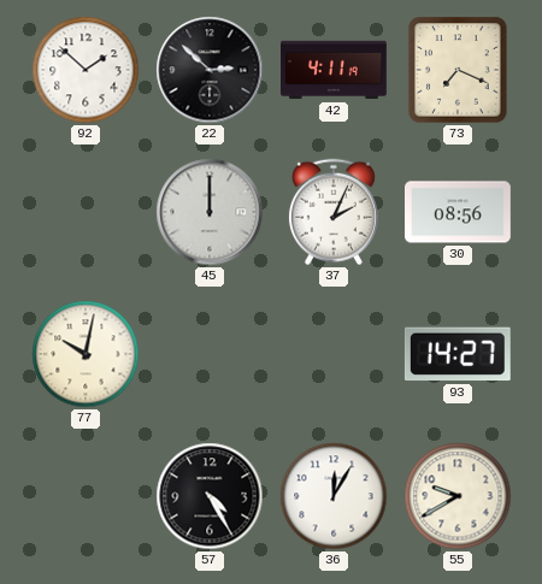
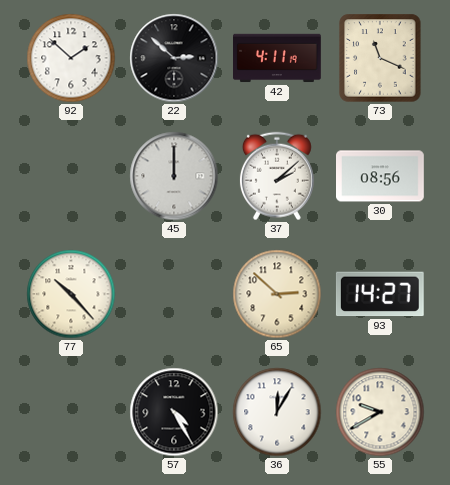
73: 7:19 -> 11:19 (380, 58)
37: 2:04 -> 2:08 (277, 176)
77: 10:02 -> 10:23 (71, 294)
65: none -> 2:52 (277, 294)
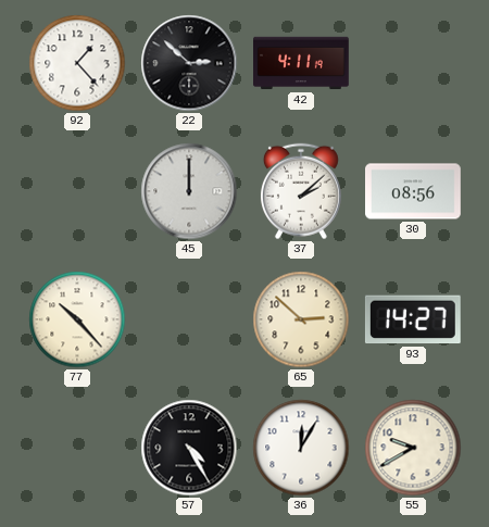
92: 1:52 -> 1:23 (77, 63)
73: 11:19 -> none (380, 58)
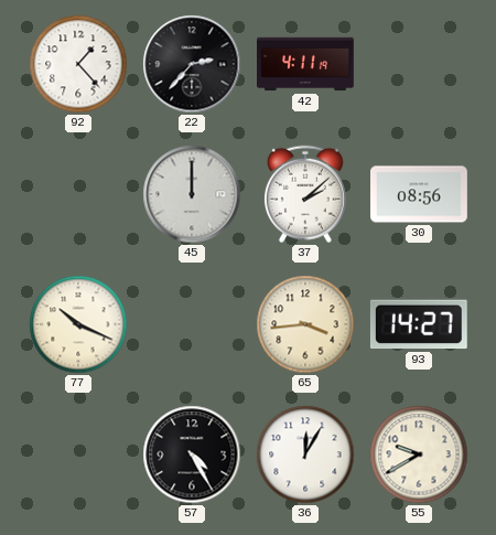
22: 2:52 -> 2:37 (192, 64)
77: 10:23 -> 10:19 (78, 324)
65: 2:52 -> 3:44 (305, 324)
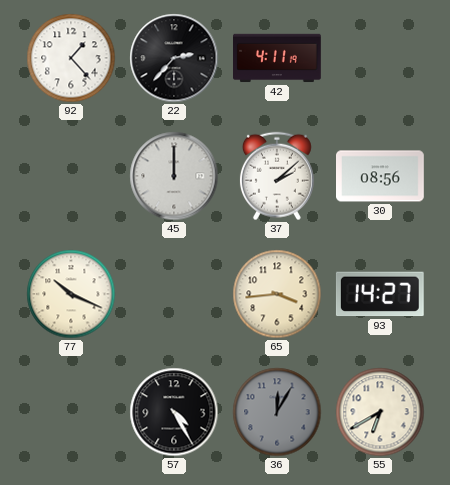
36 dial: white -> grey (277, 412)
55: 9:40 -> 6:40 (380, 412)
